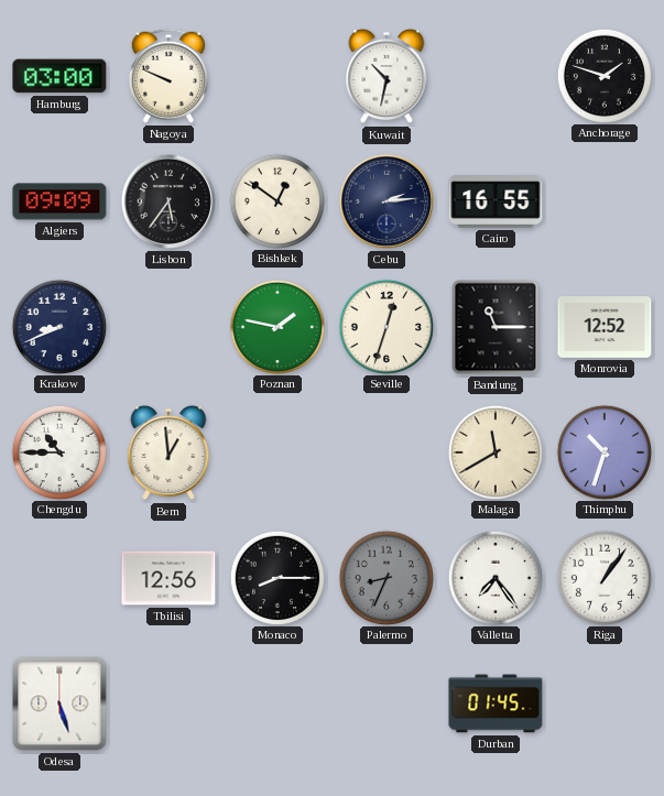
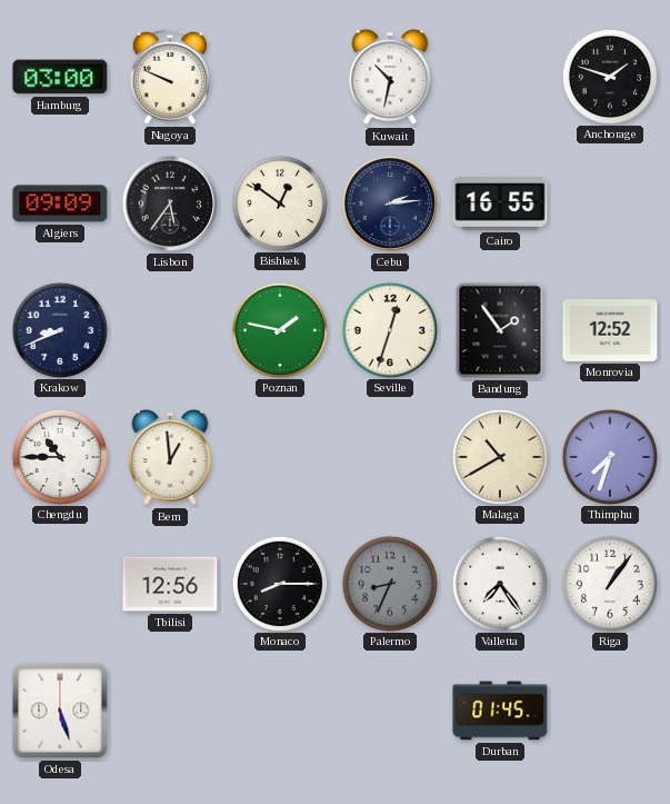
Bandung: 11:15 -> 1:54 (500, 330)
Malaga: 11:40 -> 10:40 (499, 456)
Thimphu: 10:33 -> 7:33 (609, 456)
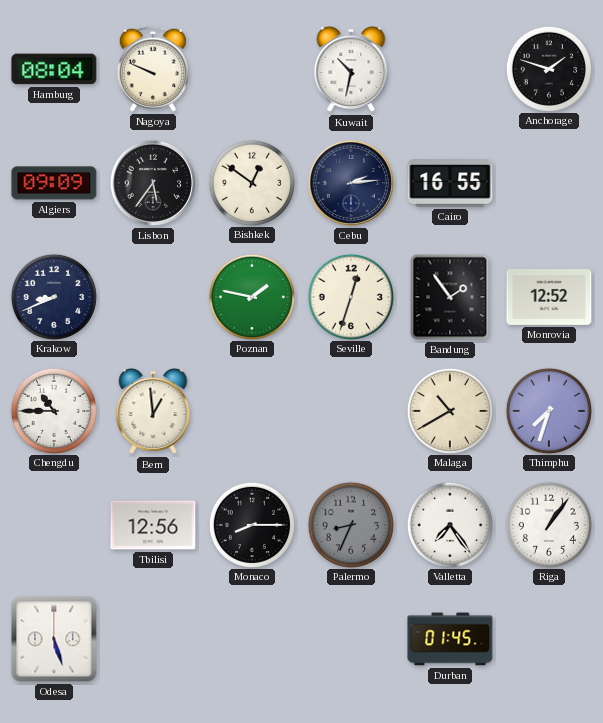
Hamburg: 03:00 -> 08:04 (54, 69)
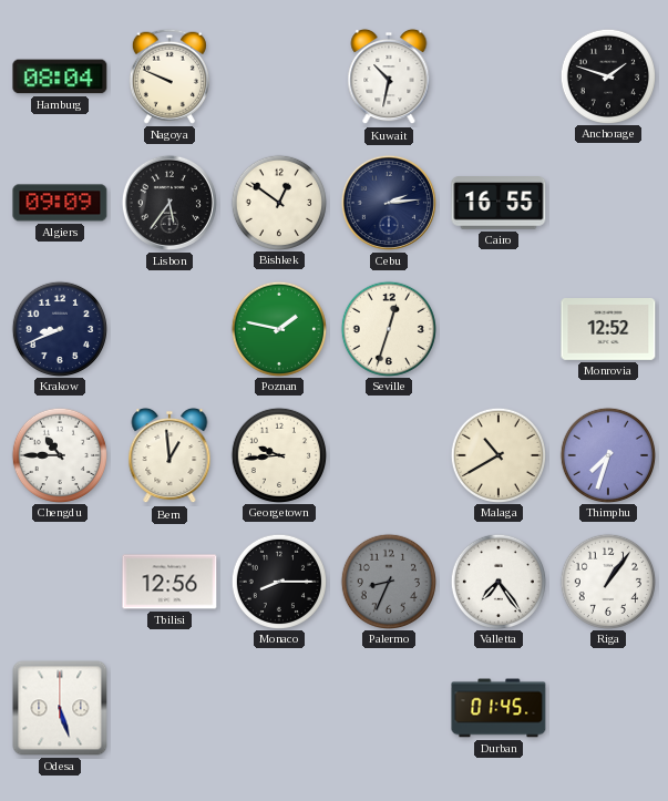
Bandung: 1:54 -> none (450, 297)
Georgetown: none -> 9:44 (278, 454)
